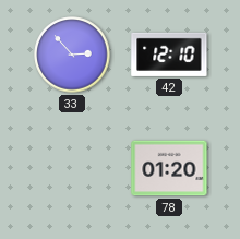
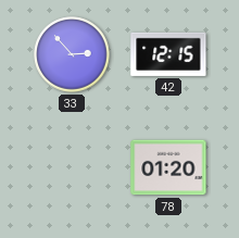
42: 12:10 -> 12:15 (168, 54)
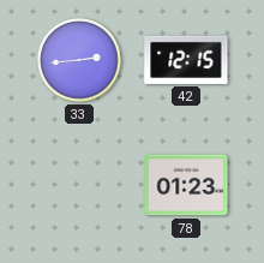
33: 2:53 -> 2:44 (79, 60)
78: 01:20 -> 01:23 (186, 185)
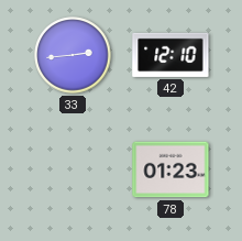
42: 12:15 -> 12:10 (170, 55)
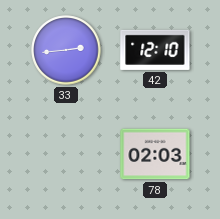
78: 01:23 -> 02:03 (155, 154)
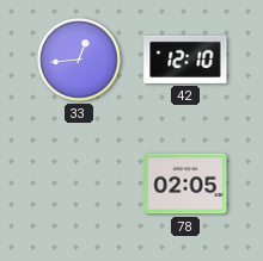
33: 2:44 -> 12:44 (79, 60)
78: 02:03 -> 02:05 (185, 184)
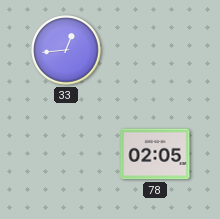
42: 12:10 -> none (185, 60)
